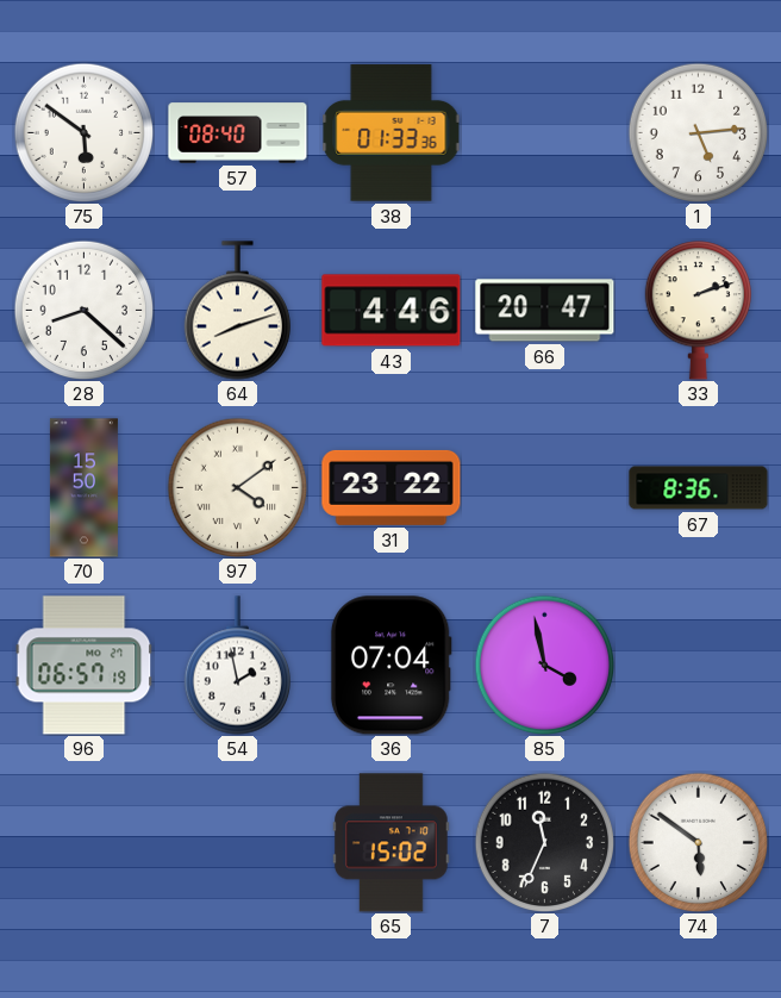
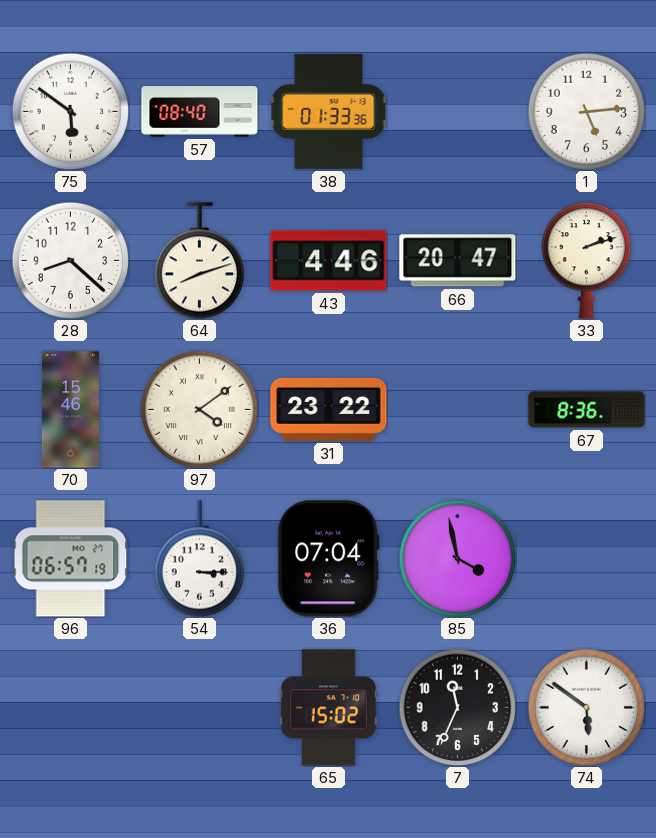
70: 15:50 -> 15:46 (70, 410)
54: 1:58 -> 3:15 (199, 559)
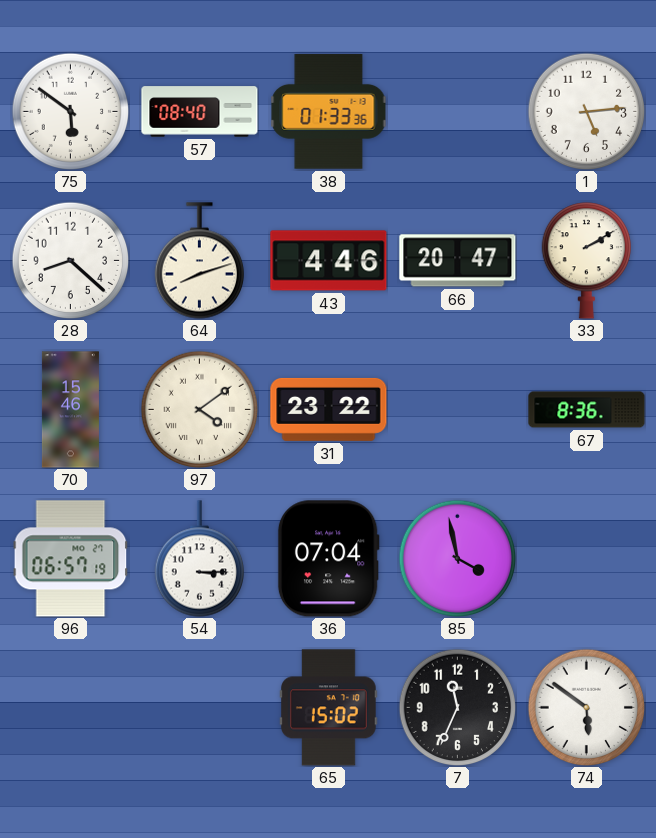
33: 2:12 -> 2:10 (586, 261)
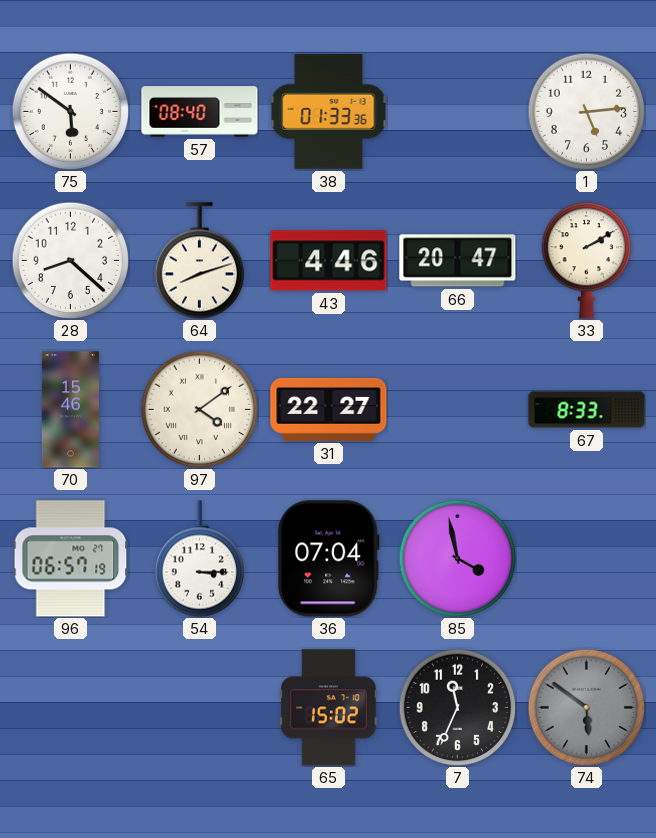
31: 23:22 -> 22:27 (329, 409)
67: 8:36 -> 8:33 (587, 410)
74 dial: white -> grey (586, 707)
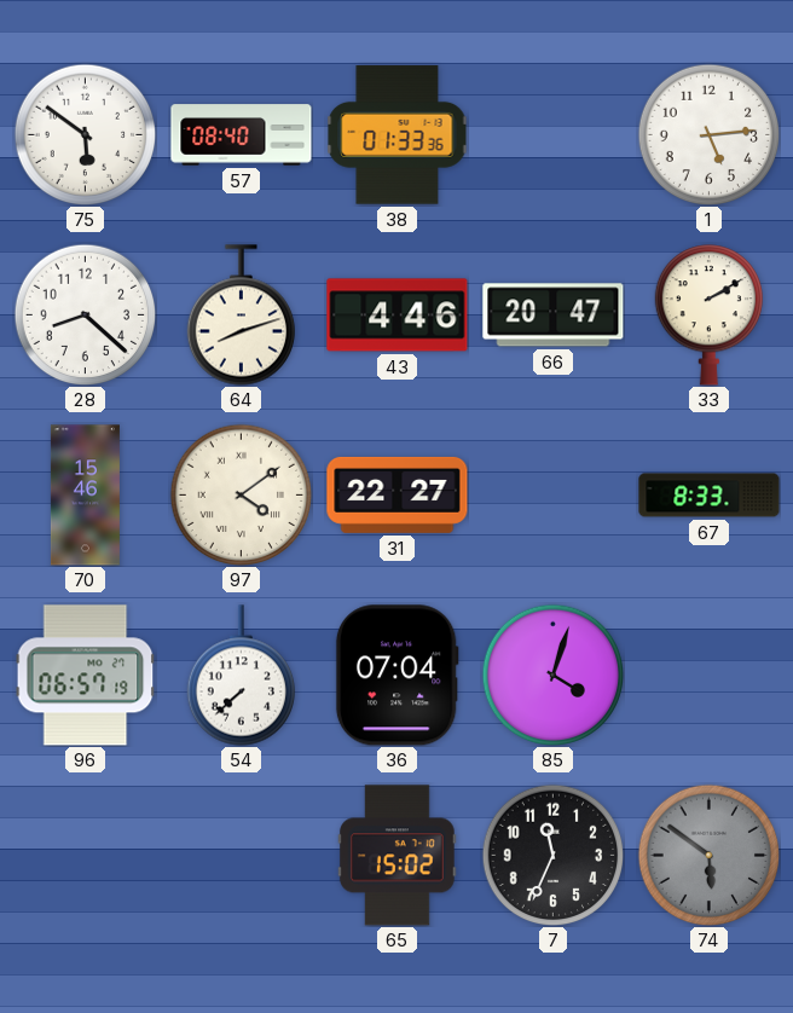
54: 3:15 -> 7:38 (241, 676)
85: 3:58 -> 4:03 (552, 675)
